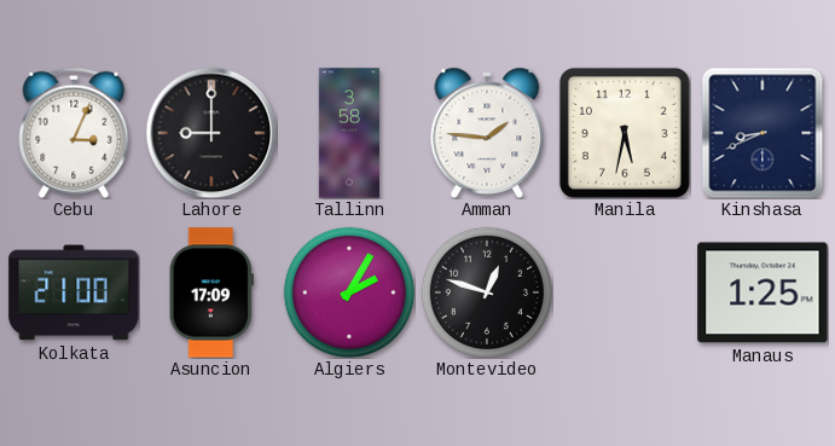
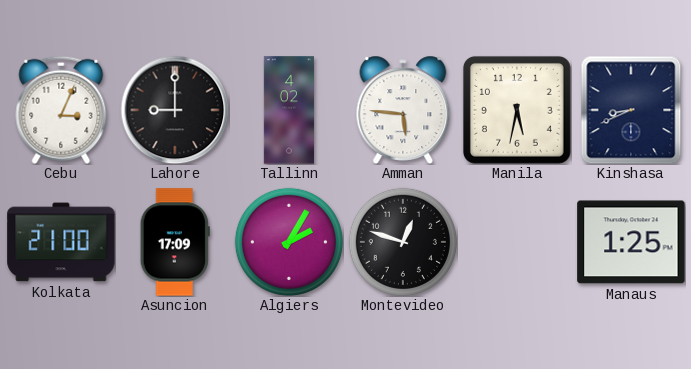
Tallinn: 3:58 -> 4:02 (289, 110)
Amman: 1:46 -> 5:46 (403, 110)
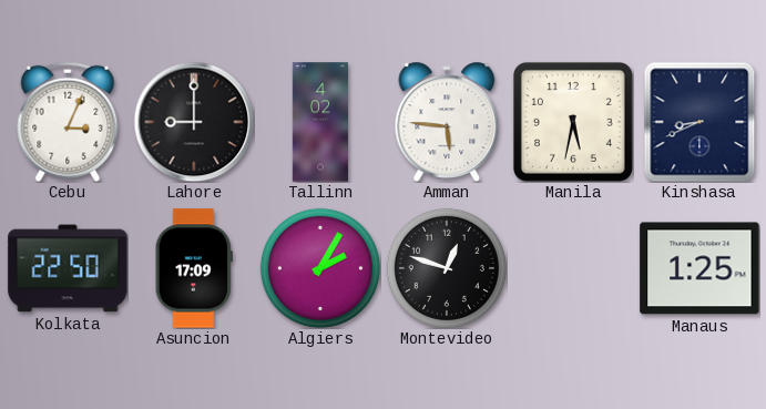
Kolkata: 21:00 -> 22:50 (68, 268)
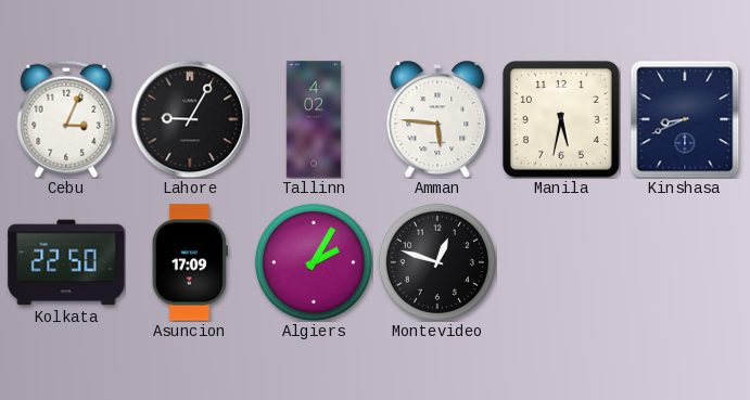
Lahore: 9:00 -> 9:05 (190, 119)
Manaus: 1:25 -> none (699, 268)
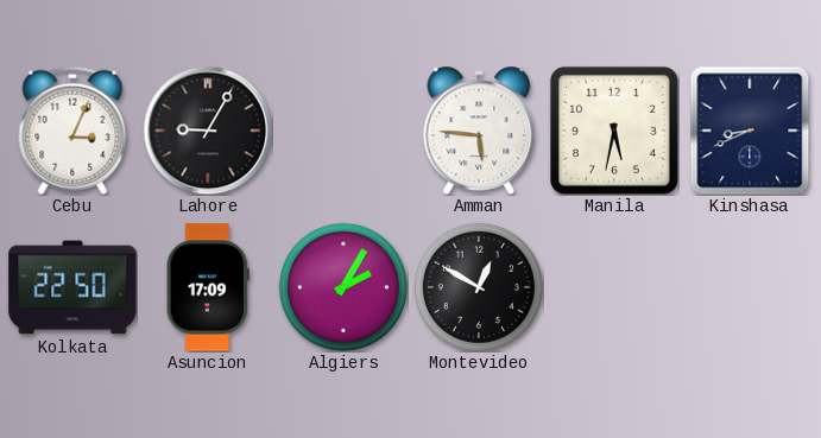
Tallinn: 4:02 -> none (314, 119)
Montevideo: 12:48 -> 12:50 (479, 287)
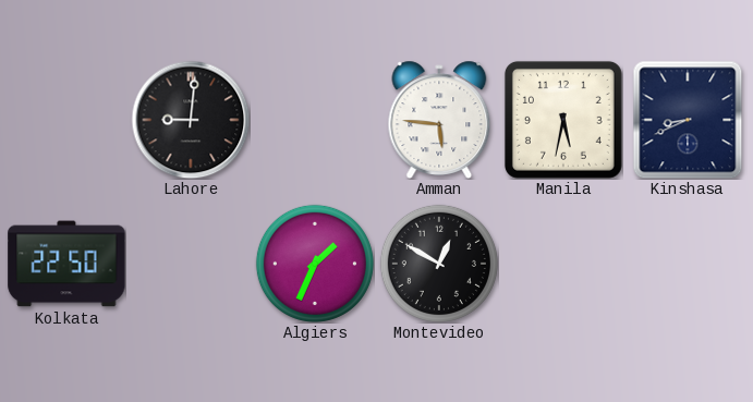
Cebu: 3:04 -> none (72, 131)
Lahore: 9:05 -> 9:01 (191, 120)
Asuncion: 17:09 -> none (208, 287)
Algiers: 2:05 -> 1:34 (315, 264)
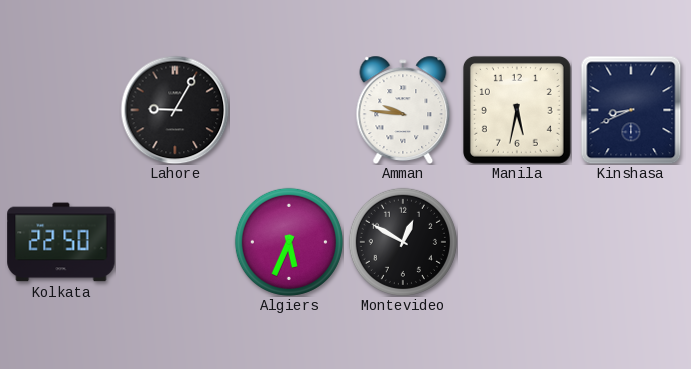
Lahore: 9:01 -> 9:05 (175, 110)
Amman: 5:46 -> 9:46 (403, 110)
Algiers: 1:34 -> 5:34 (289, 242)
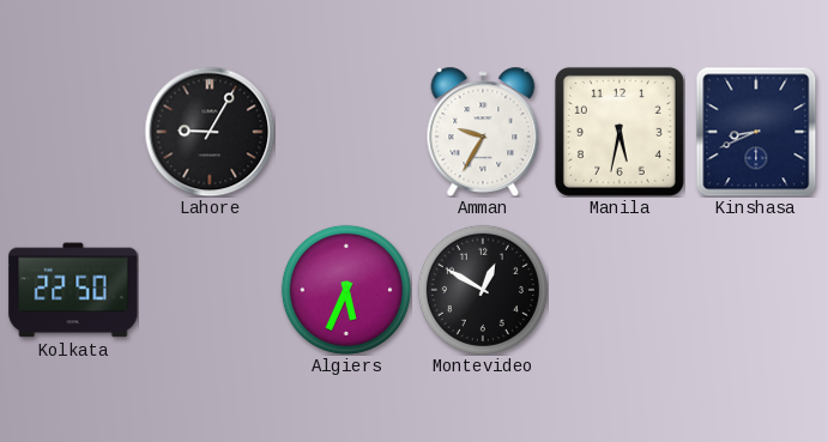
Amman: 9:46 -> 9:35 (483, 132)
